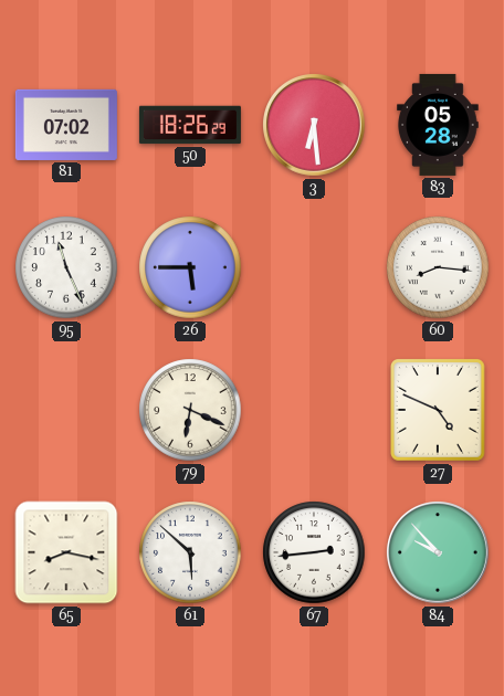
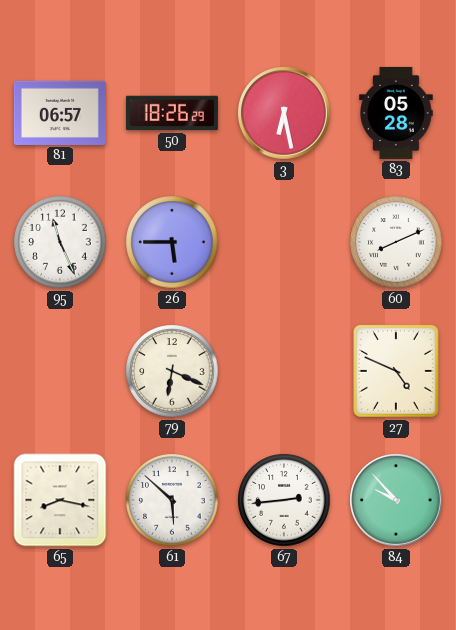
81: 07:02 -> 06:57 (60, 113)
3: 6:29 -> 6:28 (284, 113)
60: 8:16 -> 8:11 (396, 242)
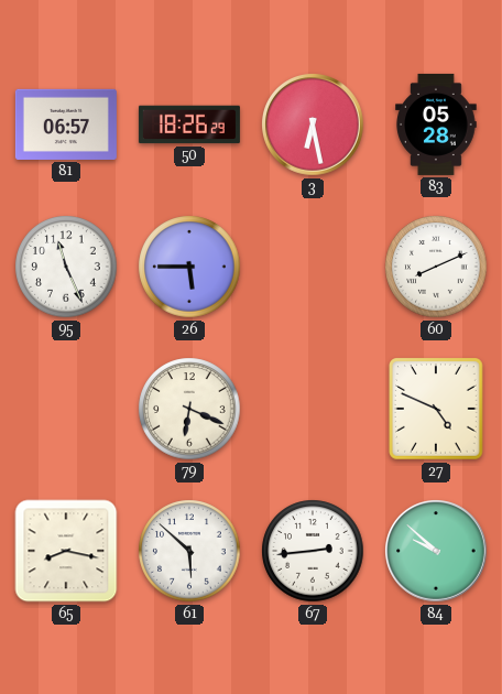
84: 9:53 -> 9:52 (436, 551)
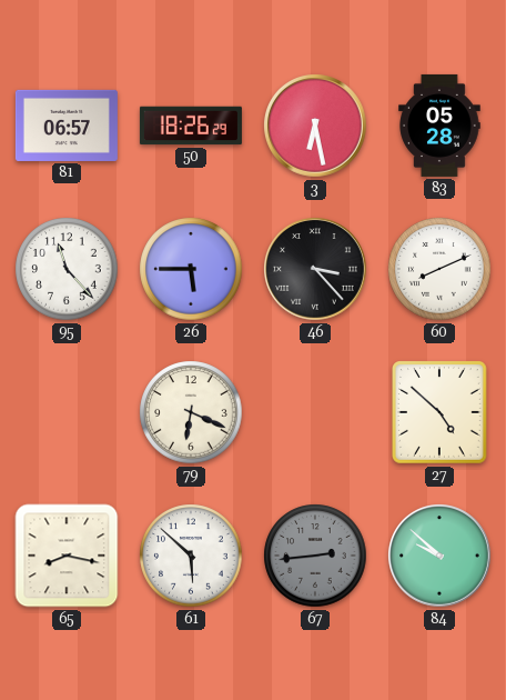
95: 11:26 -> 11:23 (67, 269)
46: none -> 3:23 (315, 269)
27: 4:49 -> 4:52 (441, 413)
67 dial: white -> grey (315, 556)
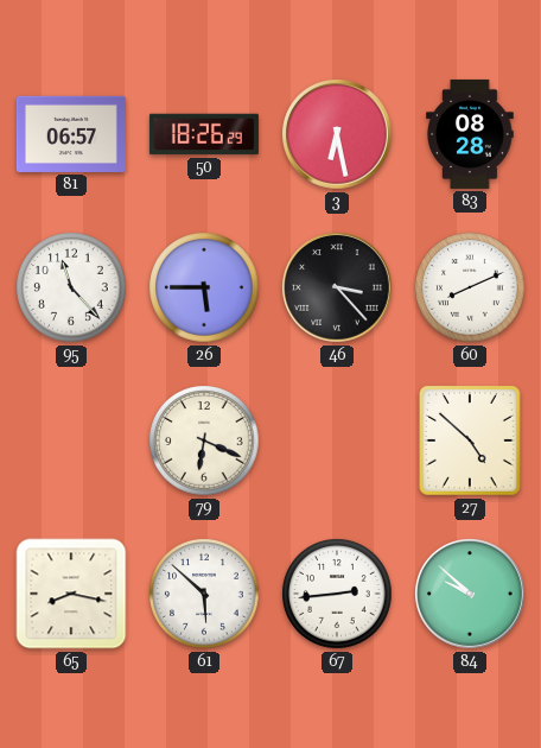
83: 05:28 -> 08:28 (470, 134)
67 dial: grey -> white (337, 594)
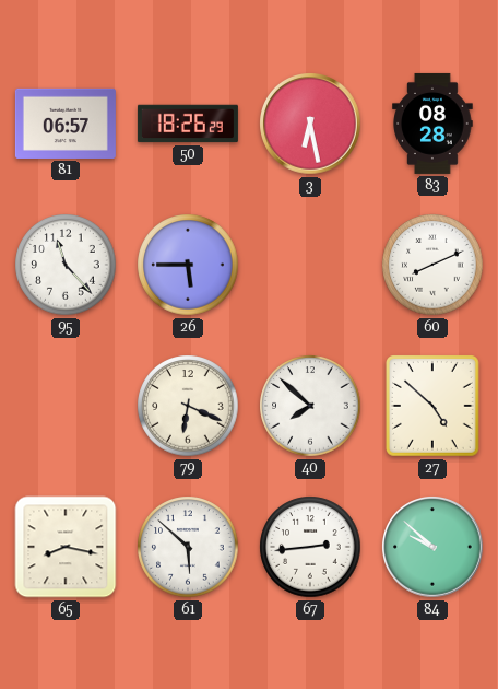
46: 3:23 -> none (337, 287)
40: none -> 7:52 (310, 406)
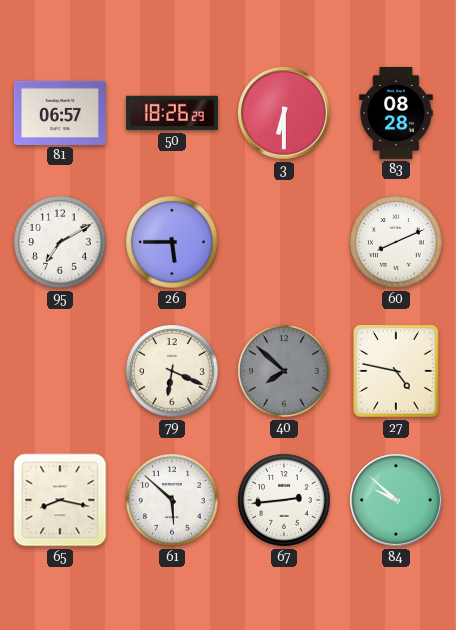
3: 6:28 -> 6:30 (284, 113)
95: 11:23 -> 7:10 (60, 242)
40 dial: white -> grey (284, 371)
27: 4:52 -> 4:47 (397, 372)
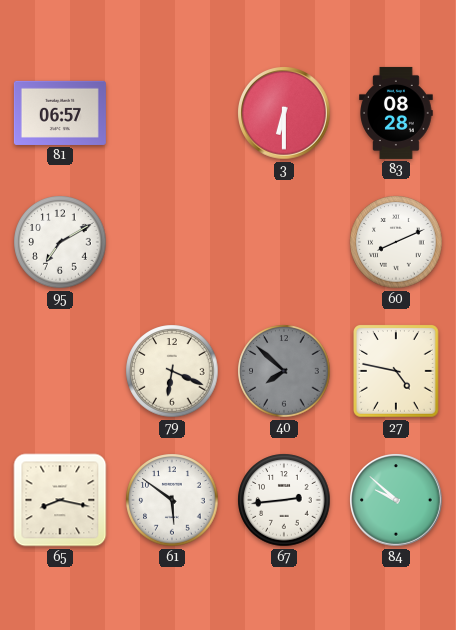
50: 18:26 -> none (172, 113)
26: 5:45 -> none (172, 242)
61: 5:52 -> 5:51 (172, 500)
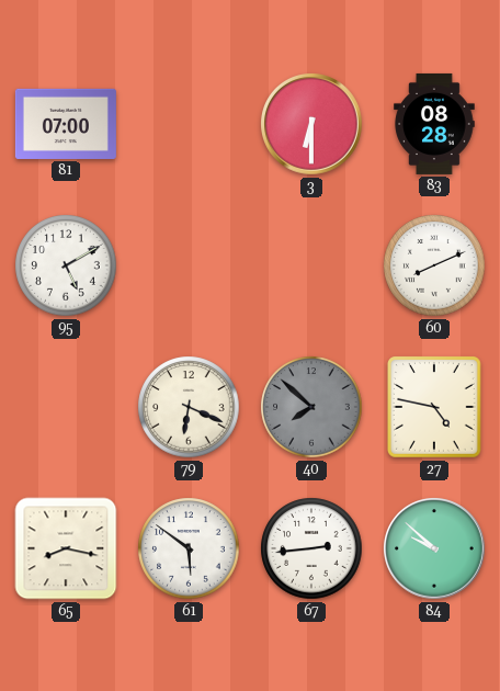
81: 06:57 -> 07:00 (66, 124)
95: 7:10 -> 5:10 (66, 265)
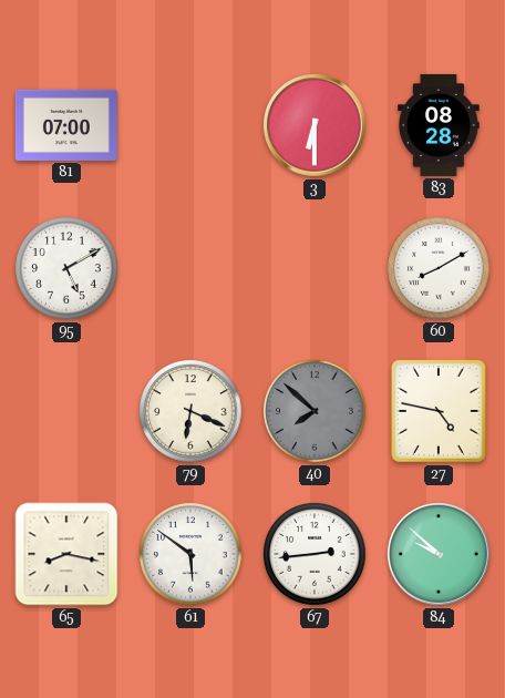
60: 8:11 -> 8:10 (439, 268)
